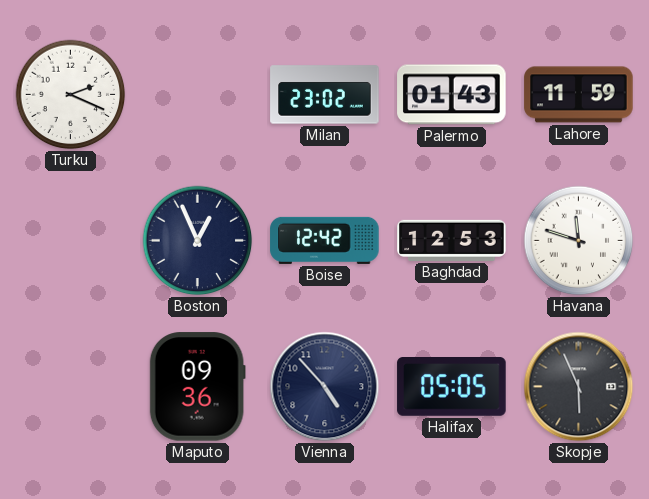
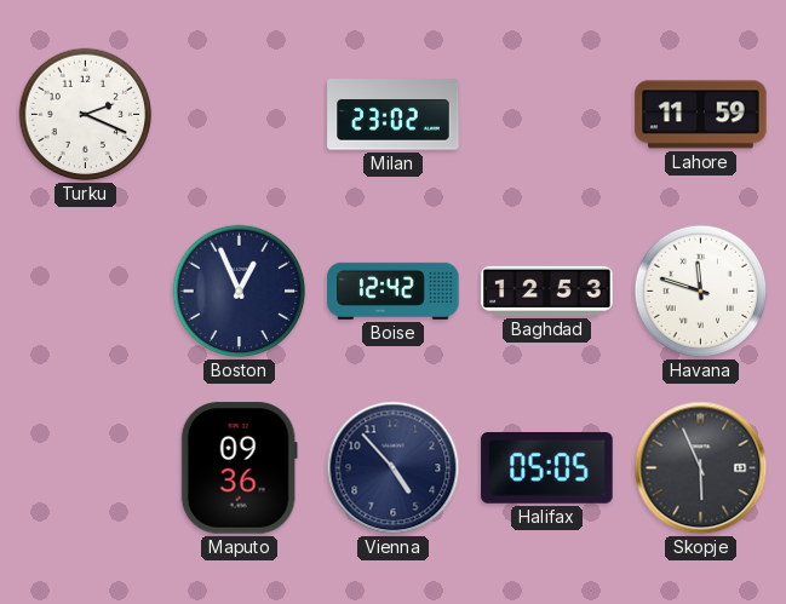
Palermo: 01:43 -> none (452, 95)
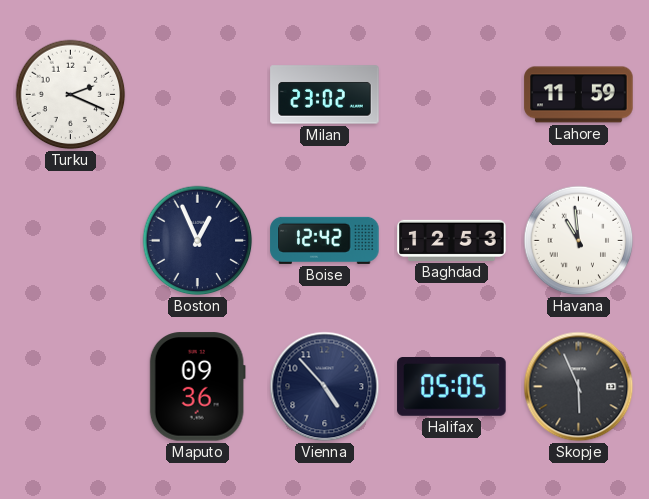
Havana: 11:48 -> 10:59 (579, 241)
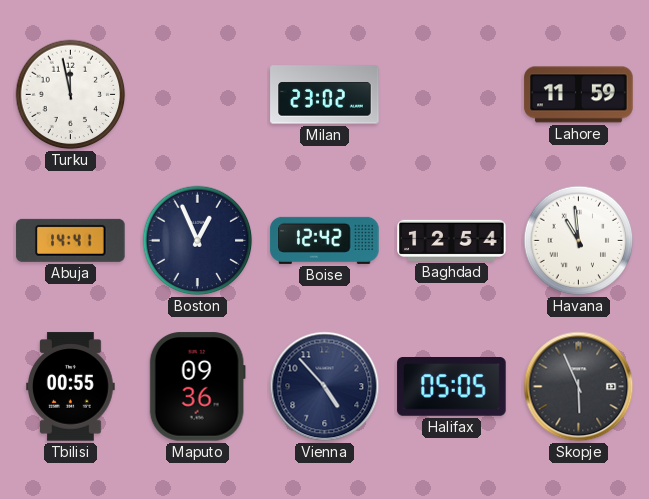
Turku: 2:19 -> 11:58 (71, 95)
Abuja: none -> 14:41 (71, 240)
Baghdad: 12:53 -> 12:54 (452, 240)
Tbilisi: none -> 00:55 (71, 387)
